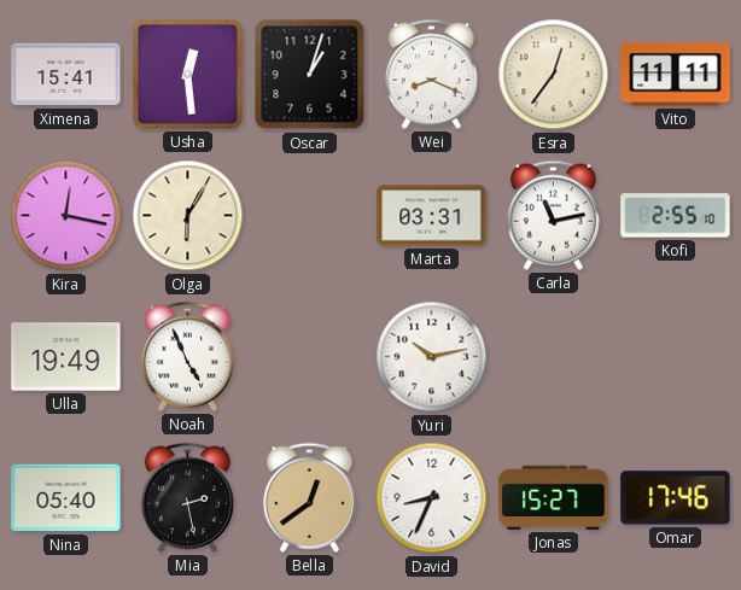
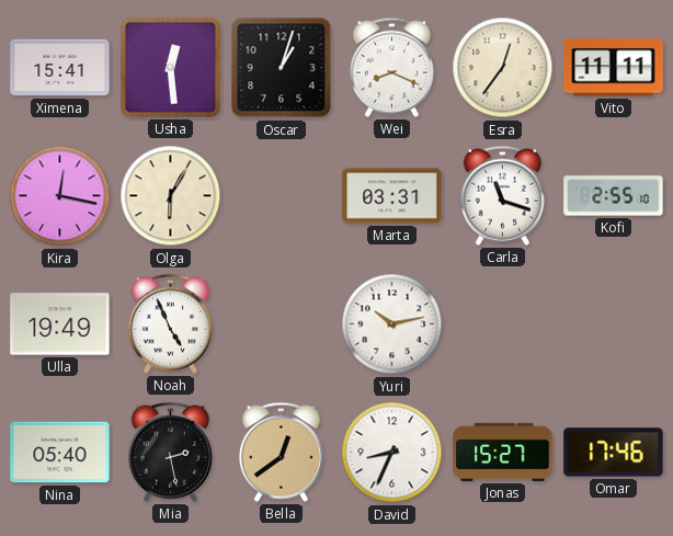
Carla: 11:13 -> 11:18 (502, 195)
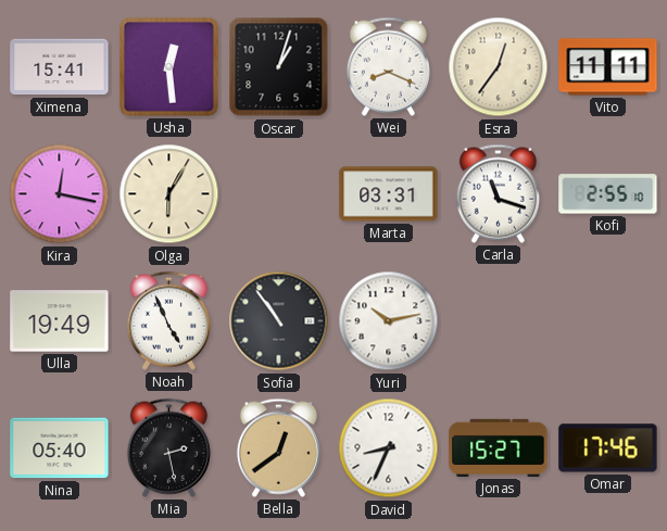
Sofia: none -> 10:54 (279, 321)
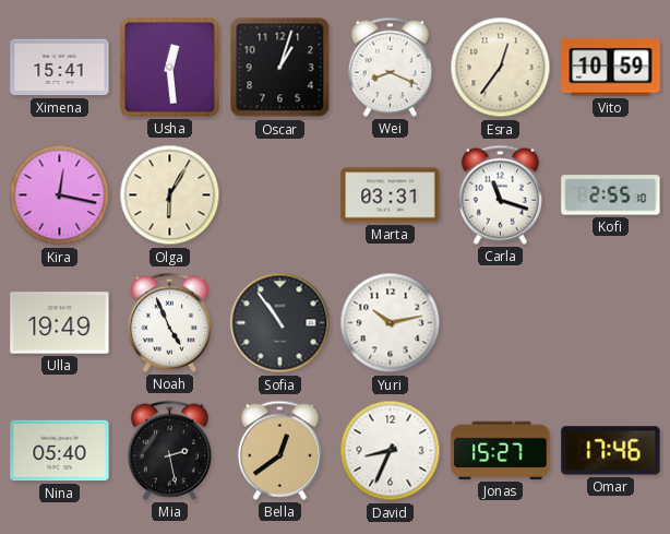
Vito: 11:11 -> 10:59 (611, 68)
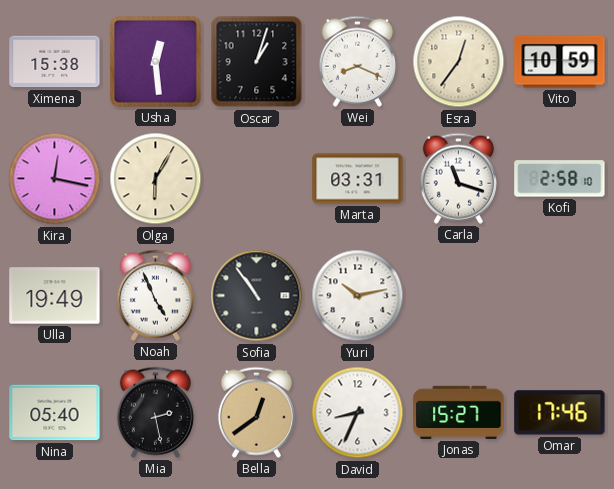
Ximena: 15:41 -> 15:38 (55, 62)
Kofi: 2:55 -> 2:58 (560, 179)
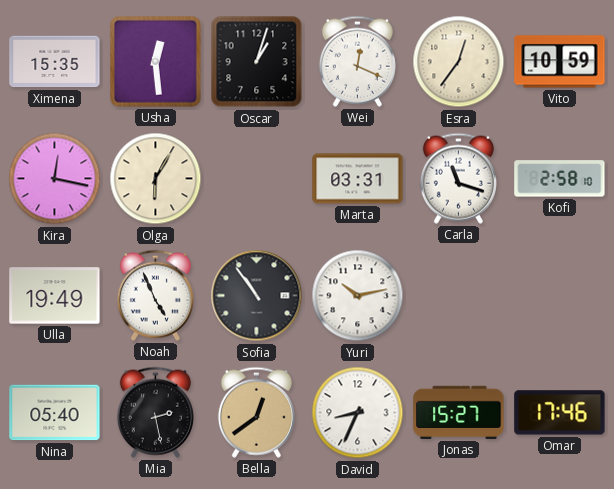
Ximena: 15:38 -> 15:35 (55, 62)
Wei: 8:19 -> 12:19 (357, 61)
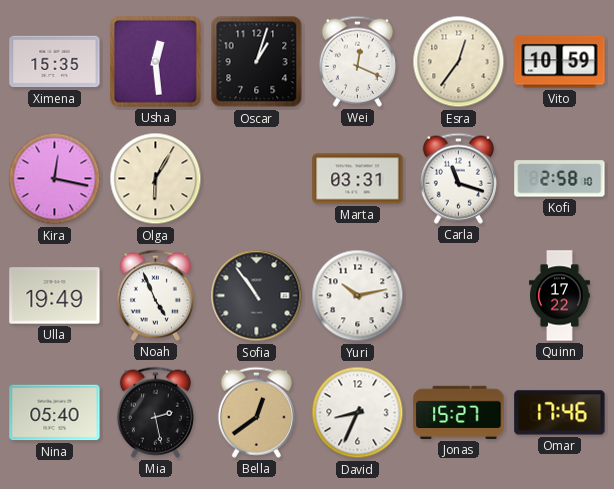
Quinn: none -> 17:22 (560, 296)
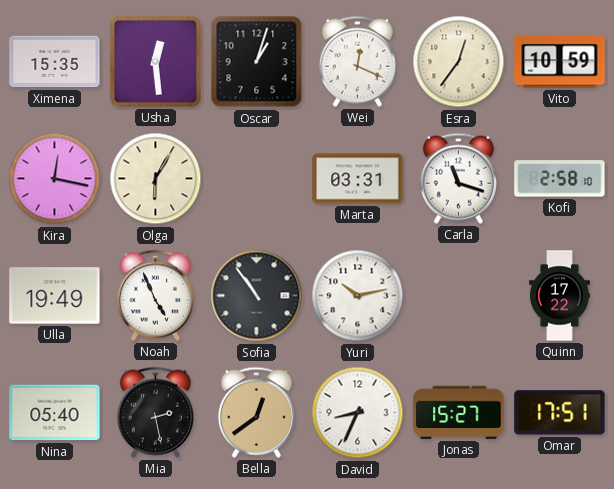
Omar: 17:46 -> 17:51 (560, 413)
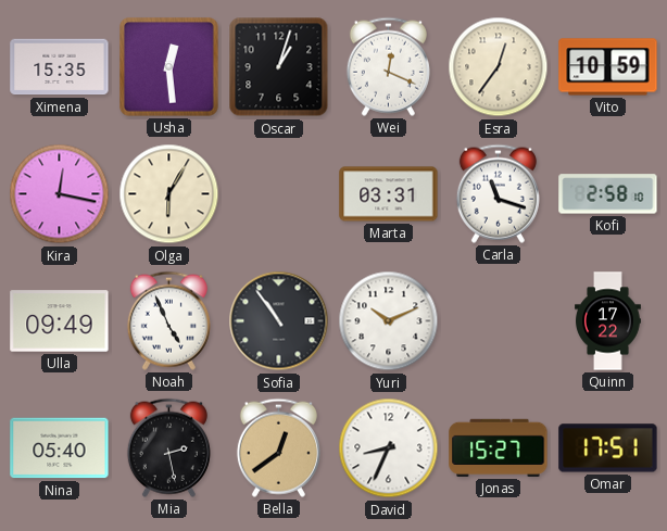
Ulla: 19:49 -> 09:49 (60, 321)
Yuri: 10:13 -> 10:11 (389, 321)
